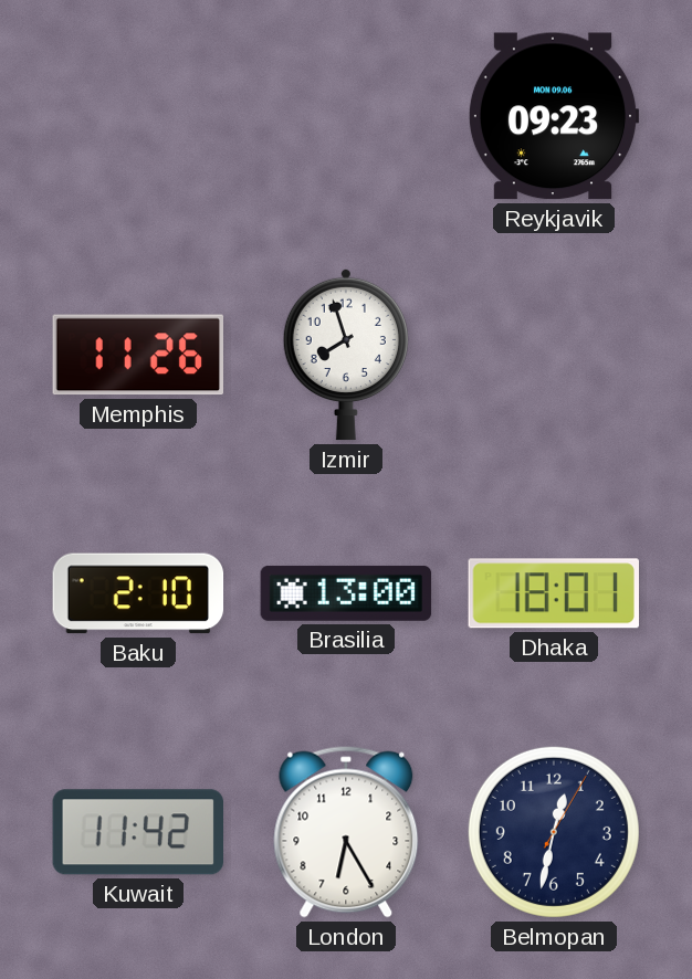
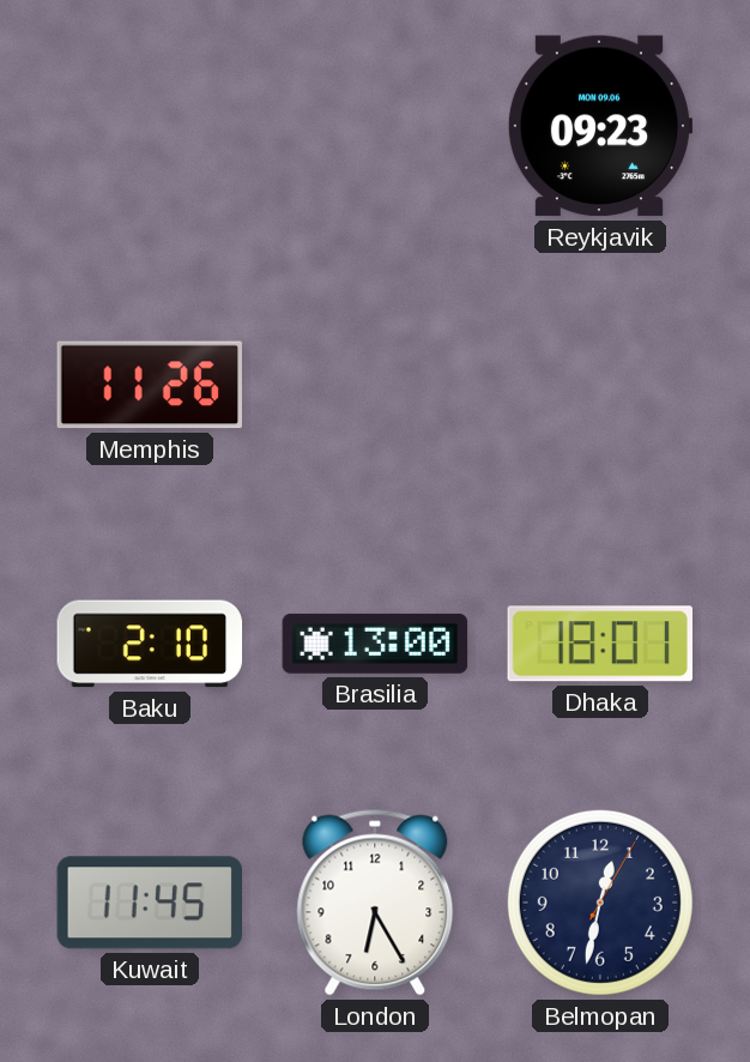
Izmir: 7:57 -> none (346, 355)
Kuwait: 11:42 -> 11:45 (149, 903)
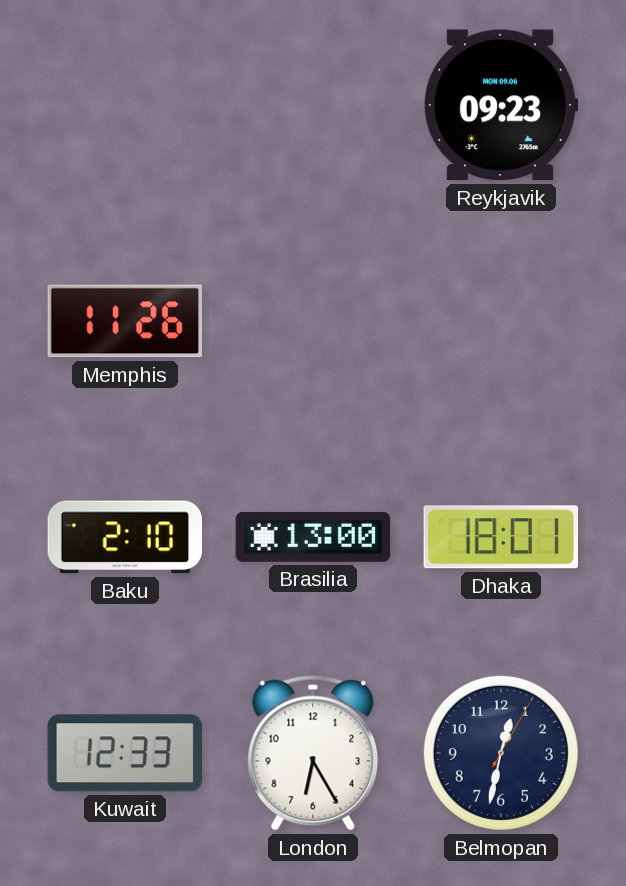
Kuwait: 11:45 -> 12:33 (124, 753)
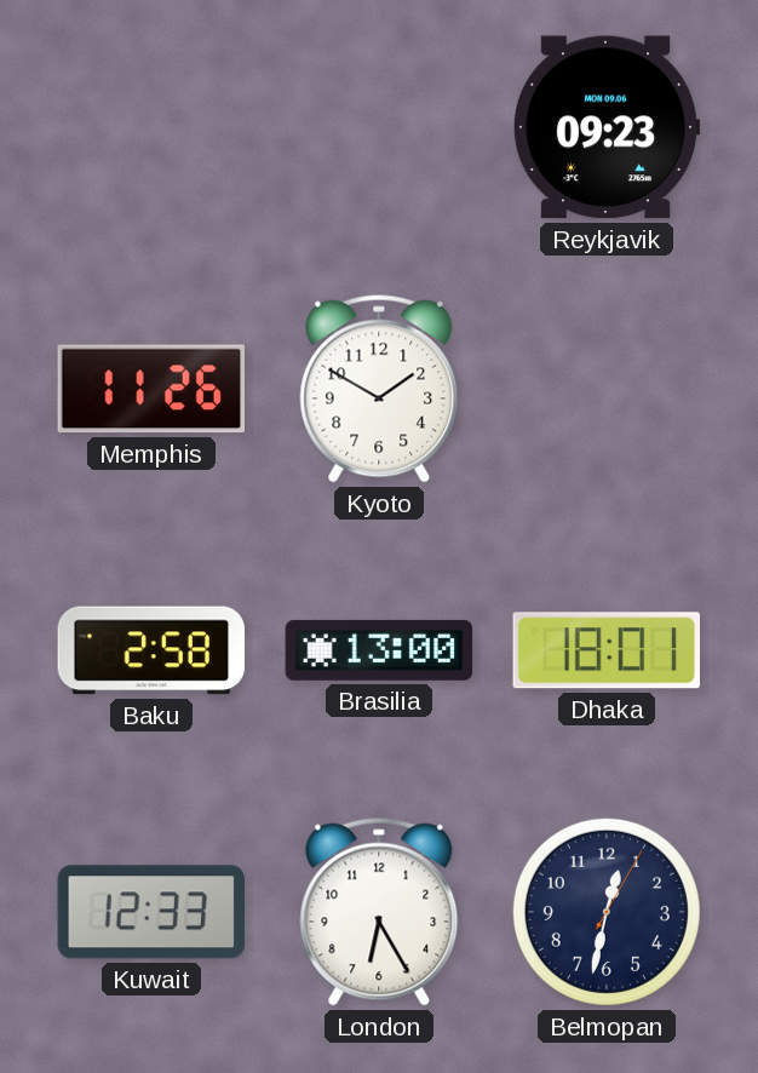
Kyoto: none -> 1:50 (379, 389)
Baku: 2:10 -> 2:58 (151, 650)
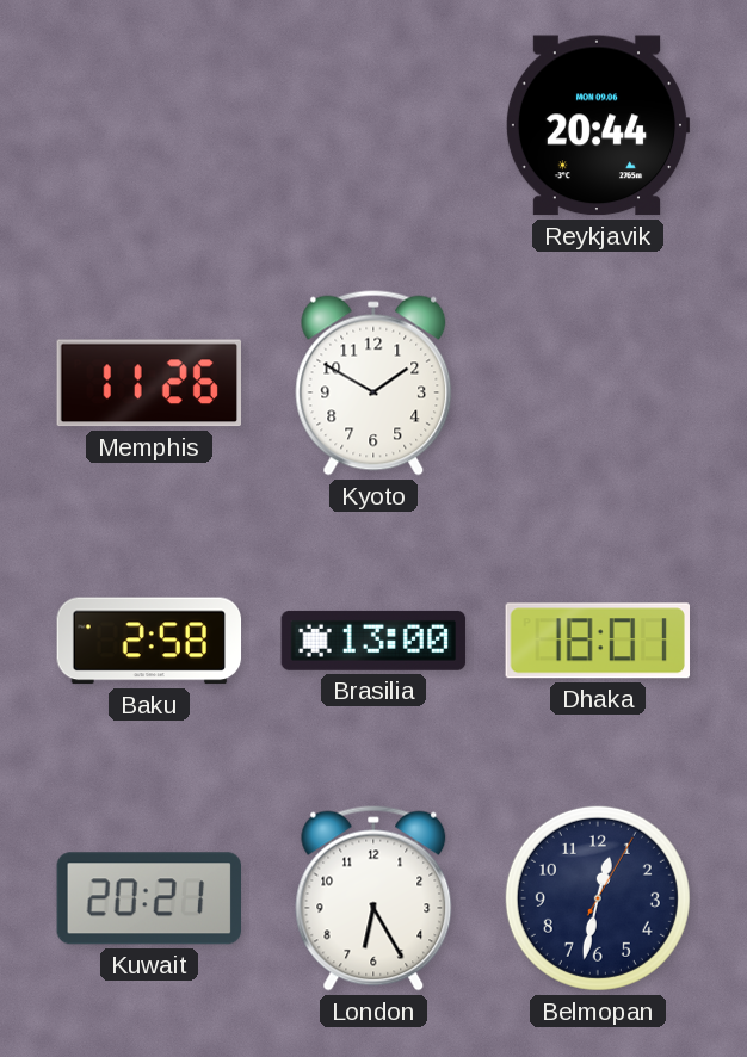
Reykjavik: 09:23 -> 20:44 (598, 125)
Kuwait: 12:33 -> 20:21 (148, 898)
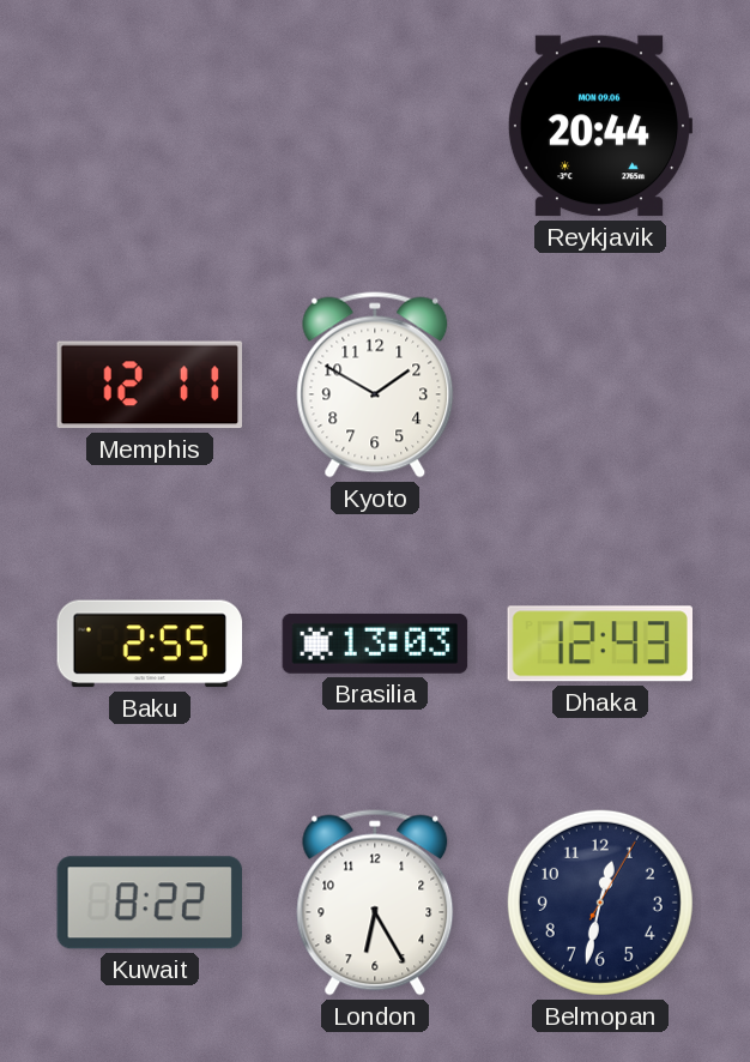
Memphis: 11:26 -> 12:11 (149, 385)
Baku: 2:58 -> 2:55 (150, 644)
Brasilia: 13:00 -> 13:03 (375, 644)
Dhaka: 18:01 -> 12:43 (599, 644)
Kuwait: 20:21 -> 8:22 (149, 903)
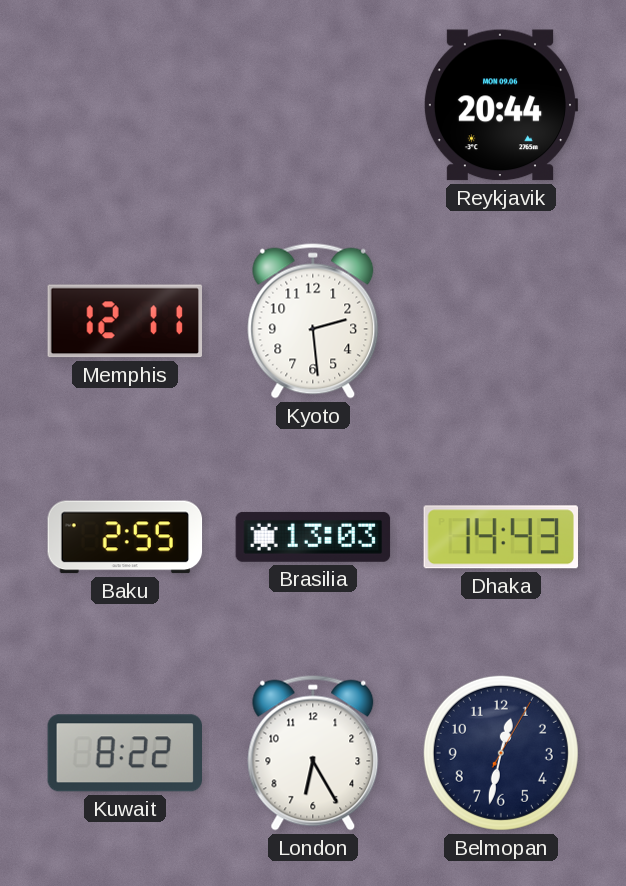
Kyoto: 1:50 -> 2:29 (313, 321)
Dhaka: 12:43 -> 14:43 (500, 537)
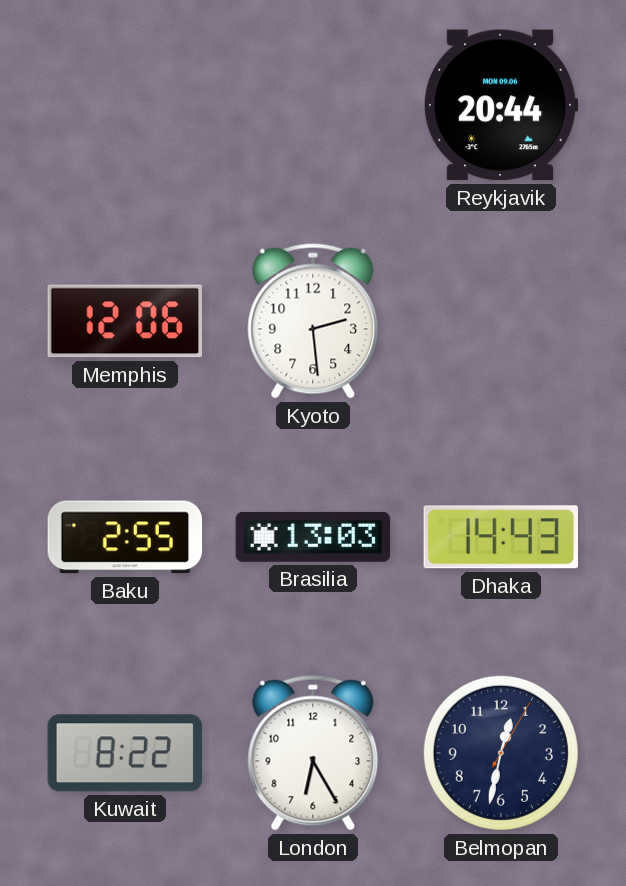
Memphis: 12:11 -> 12:06 (124, 321)
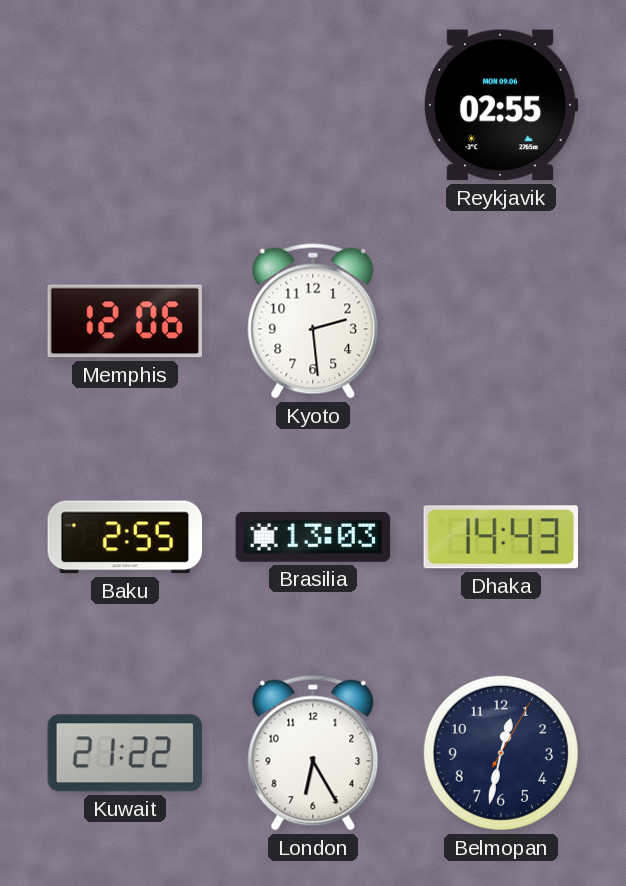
Reykjavik: 20:44 -> 02:55 (501, 105)
Kuwait: 8:22 -> 21:22 (124, 753)
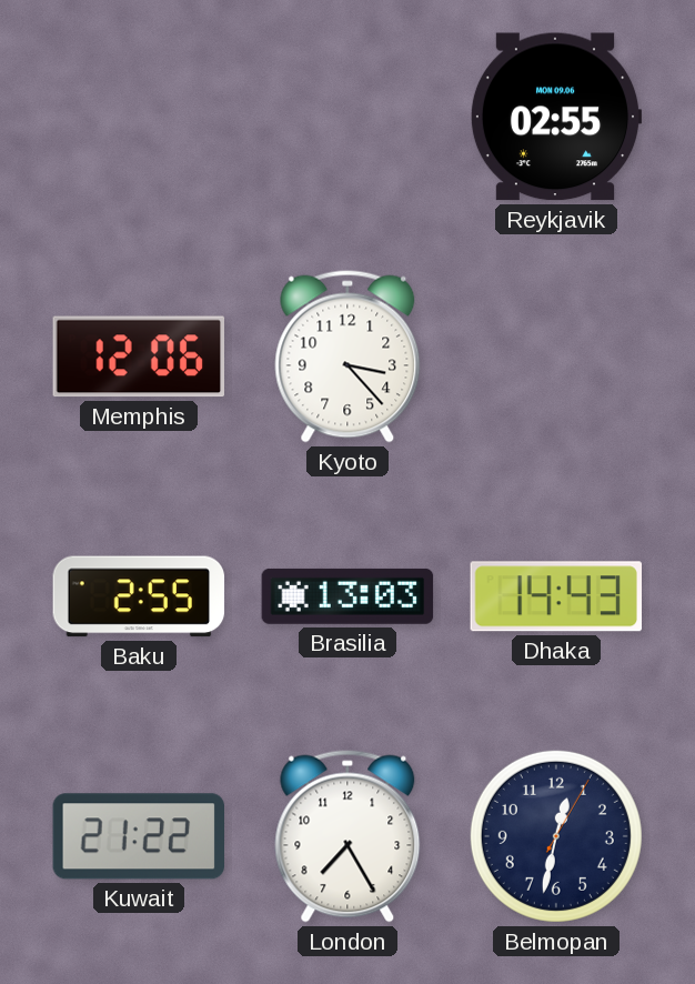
Kyoto: 2:29 -> 3:23 (347, 357)
London: 6:25 -> 7:25 (347, 836)
